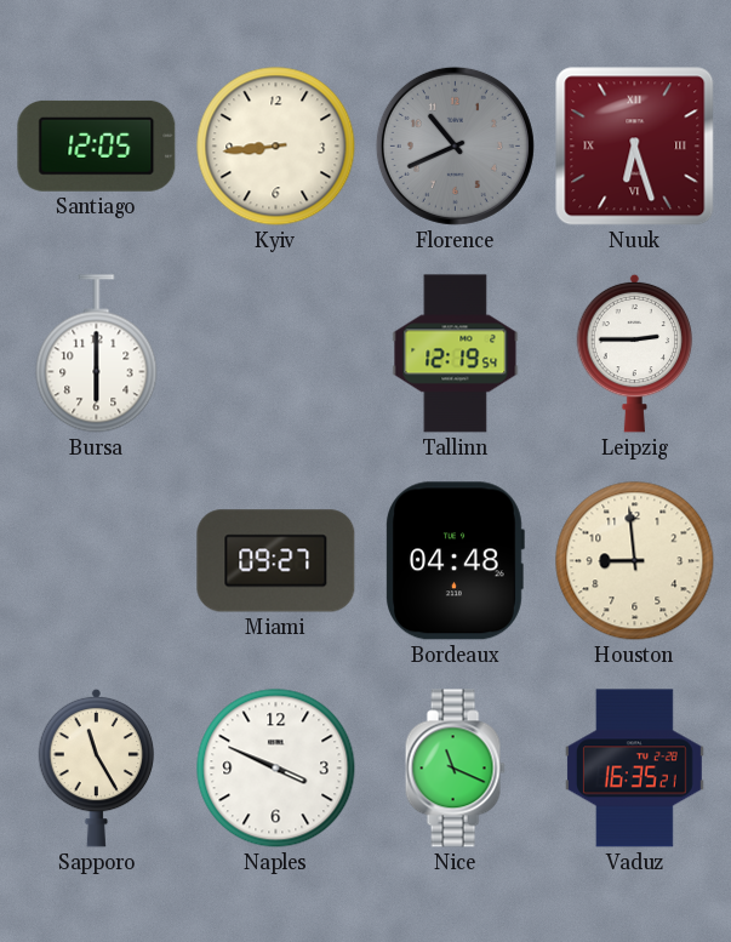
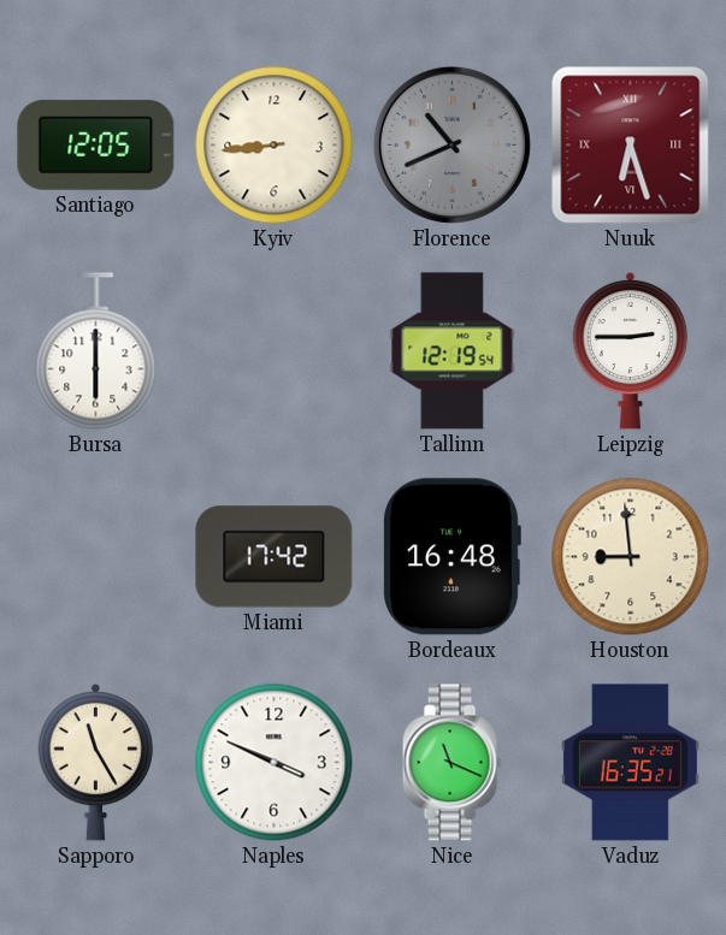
Miami: 09:27 -> 17:42 (275, 557)
Bordeaux: 04:48 -> 16:48 (451, 557)
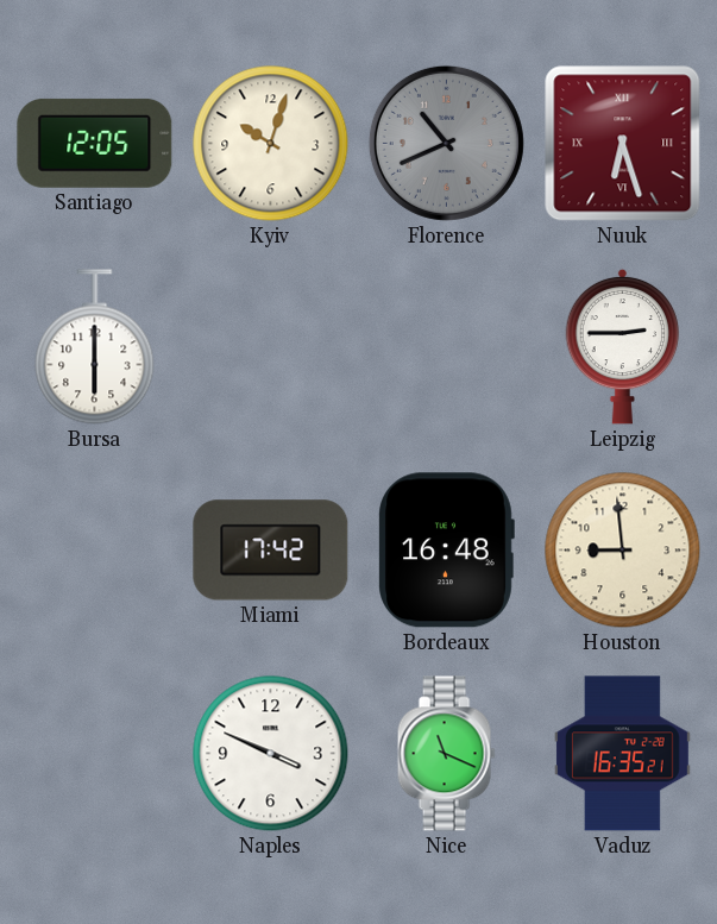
Kyiv: 8:44 -> 10:03 (271, 144)
Tallinn: 12:19 -> none (453, 351)
Sapporo: 11:25 -> none (96, 762)
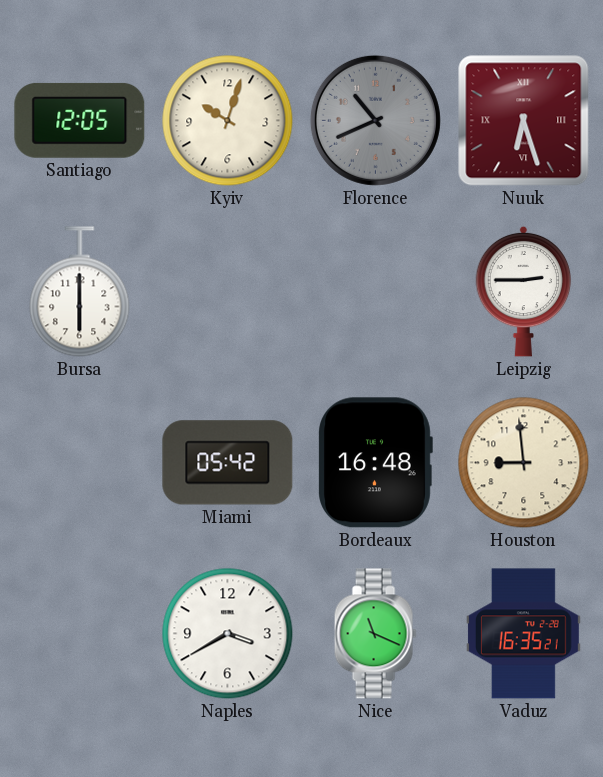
Miami: 17:42 -> 05:42 (228, 463)
Naples: 3:49 -> 3:40 (228, 634)
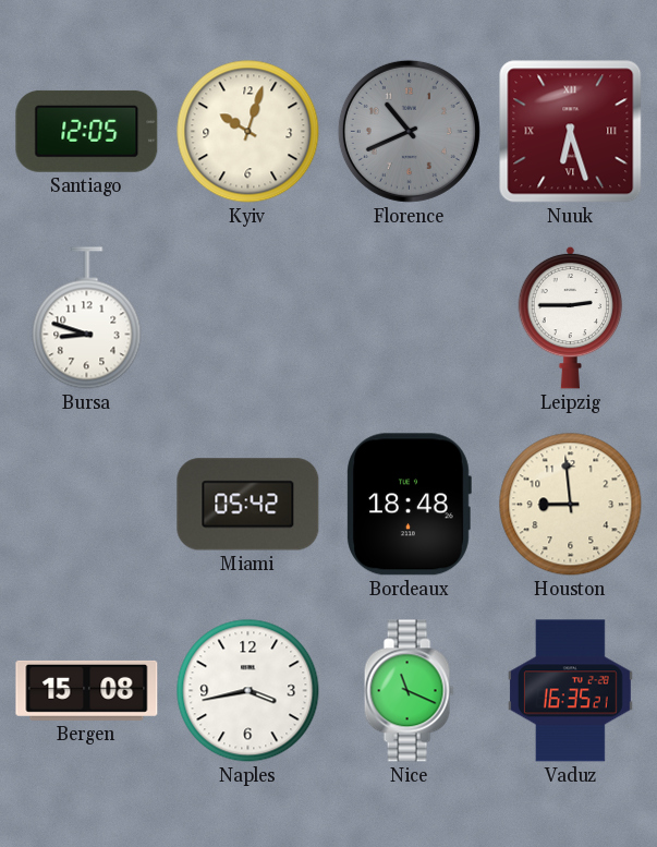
Bursa: 6:00 -> 8:48 (87, 318)
Bordeaux: 16:48 -> 18:48 (409, 505)
Bergen: none -> 15:08 (87, 690)
Naples: 3:40 -> 3:43 (248, 691)
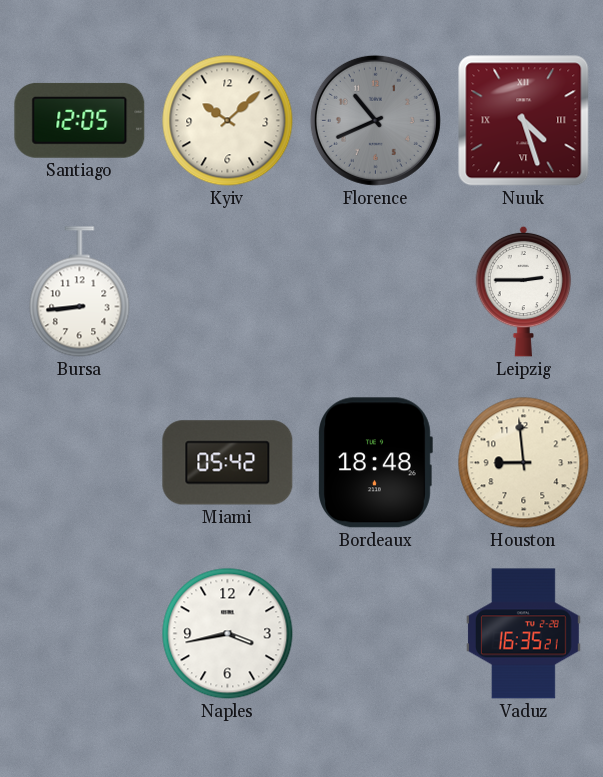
Kyiv: 10:03 -> 10:08 (228, 121)
Nuuk: 6:27 -> 4:27 (524, 121)
Bursa: 8:48 -> 8:44 (80, 292)
Bergen: 15:08 -> none (87, 690)
Nice: 11:19 -> none (409, 691)
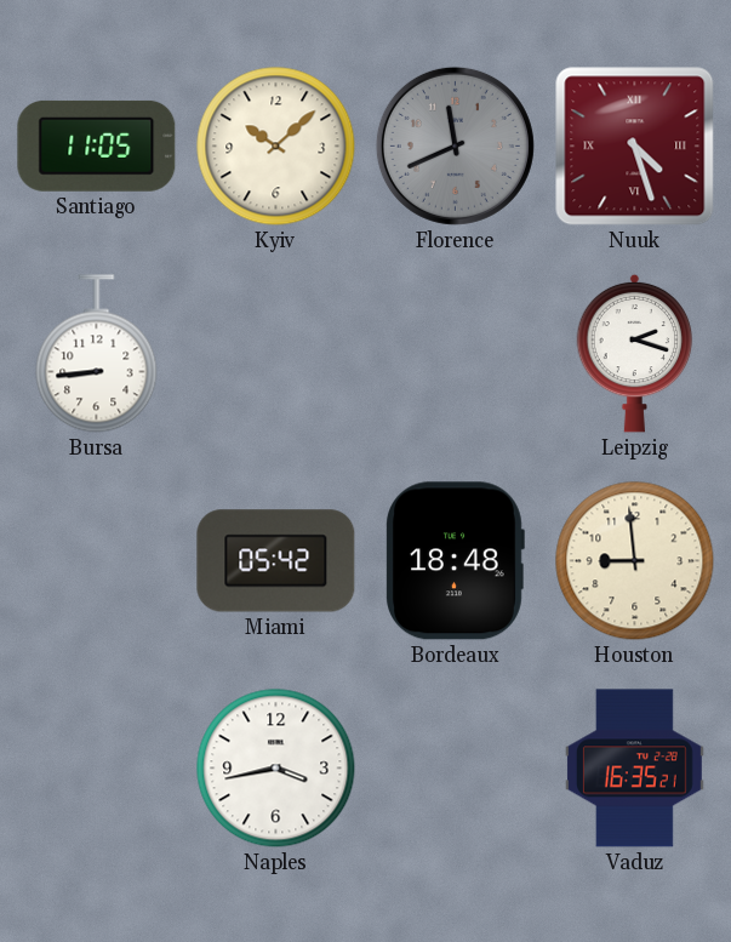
Santiago: 12:05 -> 11:05 (97, 145)
Florence: 10:41 -> 11:41 (455, 145)
Leipzig: 2:45 -> 2:18 (635, 353)
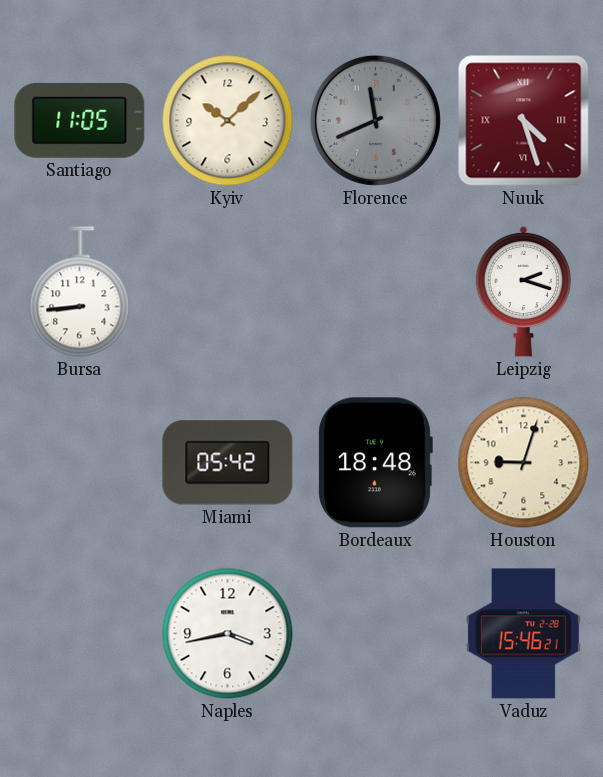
Houston: 8:59 -> 9:03 (524, 463)
Vaduz: 16:35 -> 15:46 (523, 634)
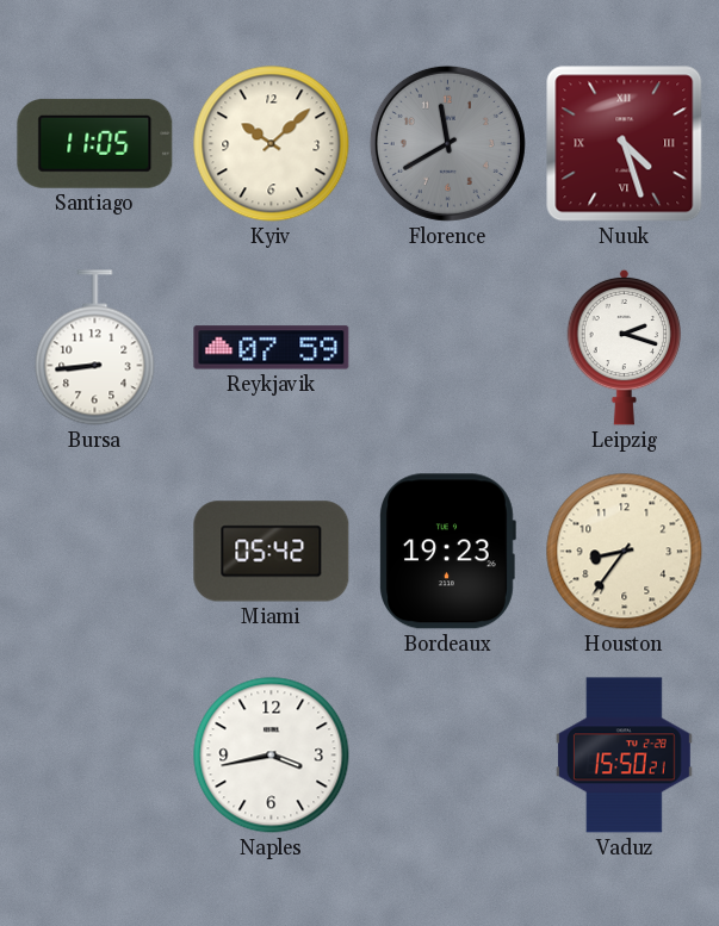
Florence: 11:41 -> 11:40 (447, 143)
Reykjavik: none -> 07:59 (272, 348)
Bordeaux: 18:48 -> 19:23 (447, 552)
Houston: 9:03 -> 8:36 (625, 552)
Vaduz: 15:46 -> 15:50 (624, 756)
